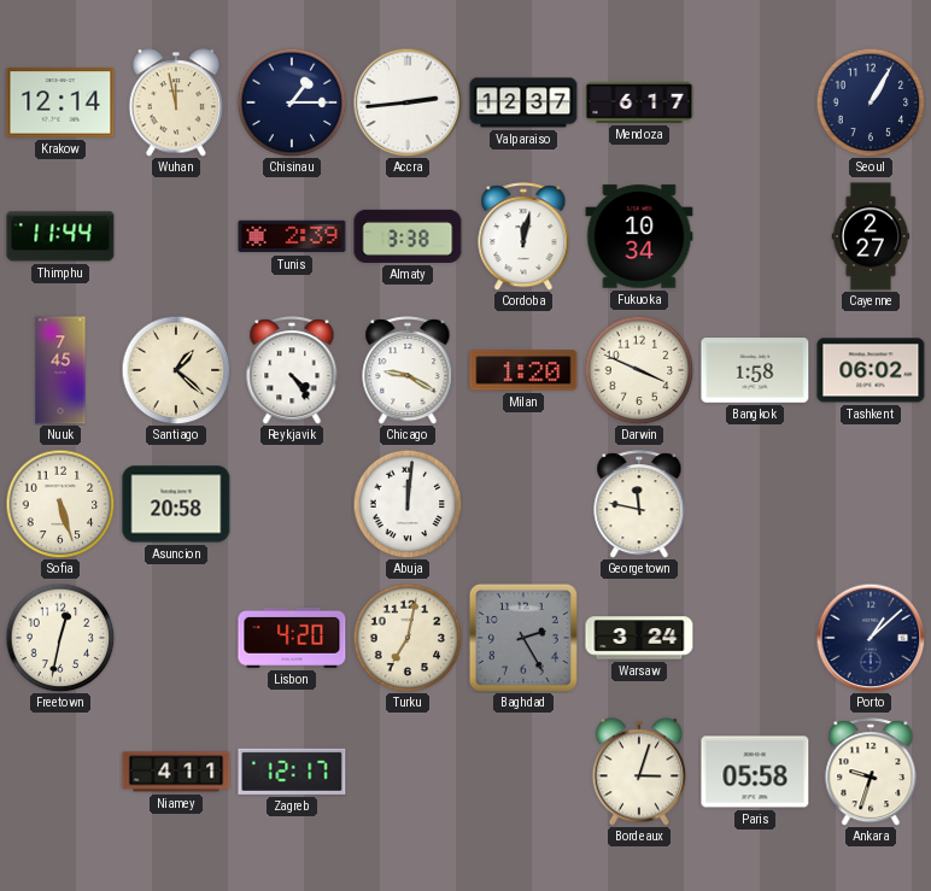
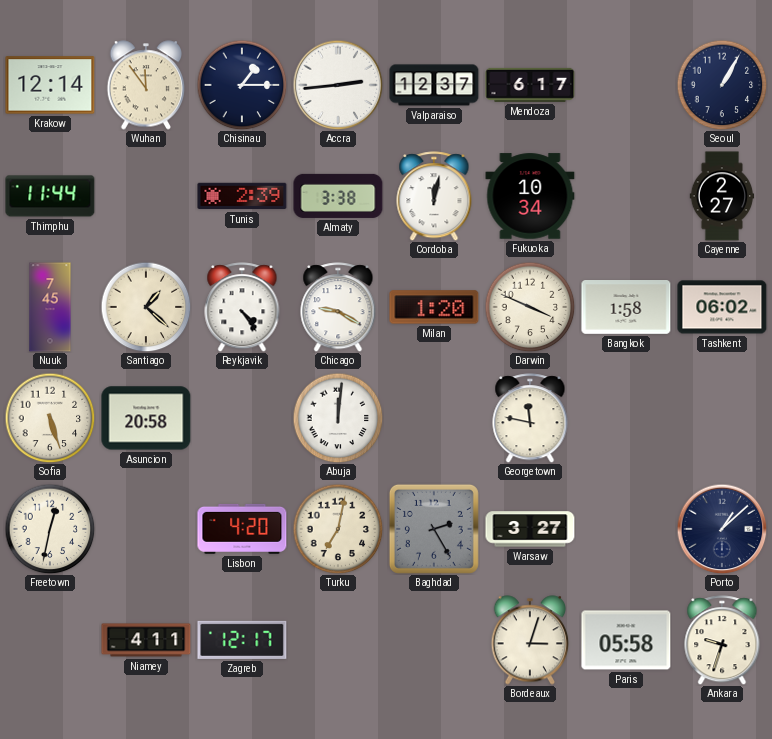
Wuhan: 11:58 -> 11:54 (146, 85)
Warsaw: 3:24 -> 3:27 (530, 529)
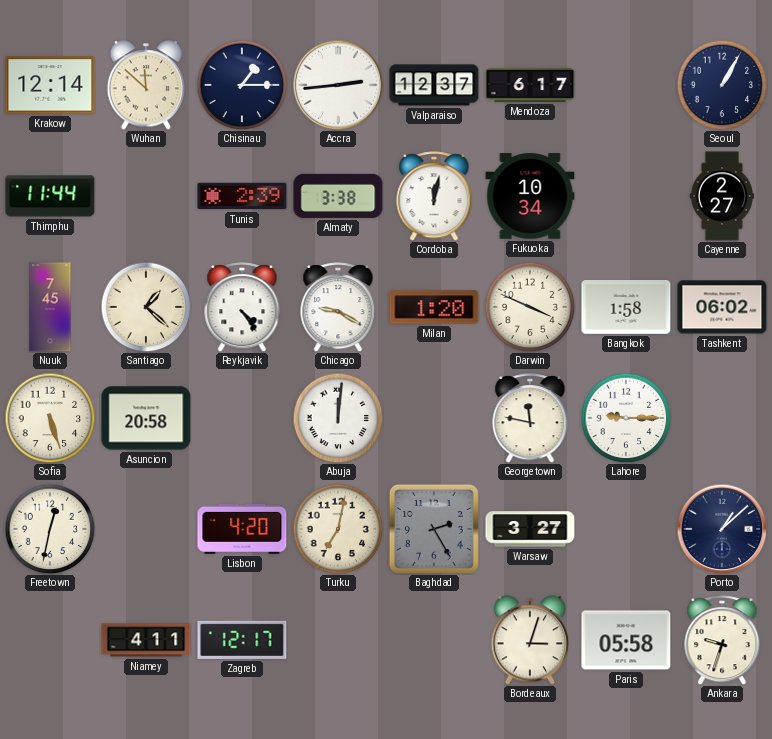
Wuhan: 11:54 -> 11:52 (146, 85)
Lahore: none -> 9:15 (626, 418)
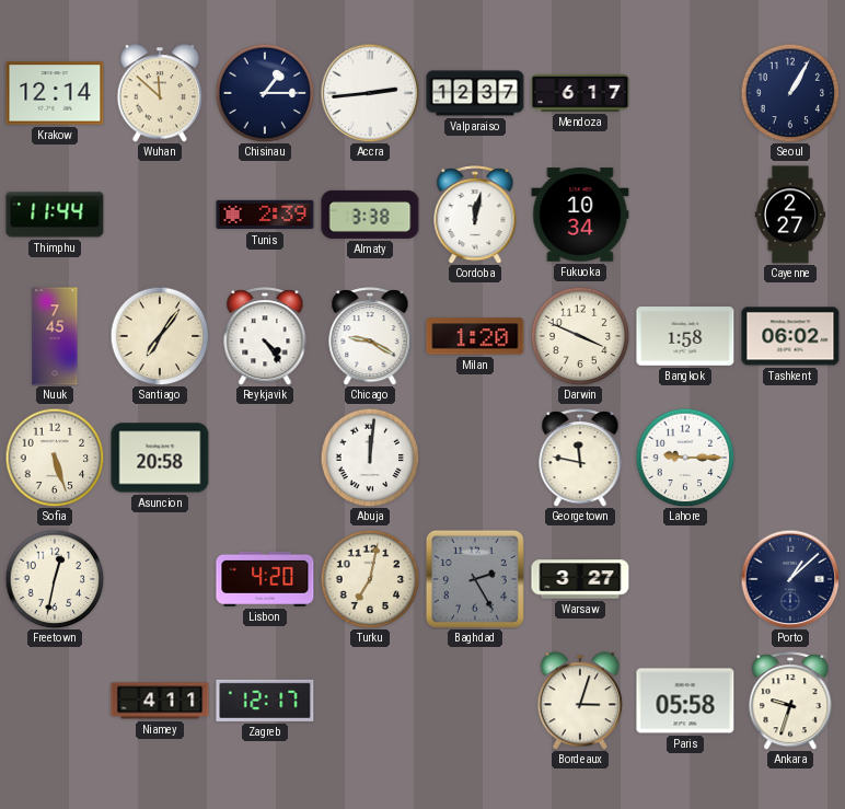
Santiago: 1:22 -> 7:06 (160, 336)
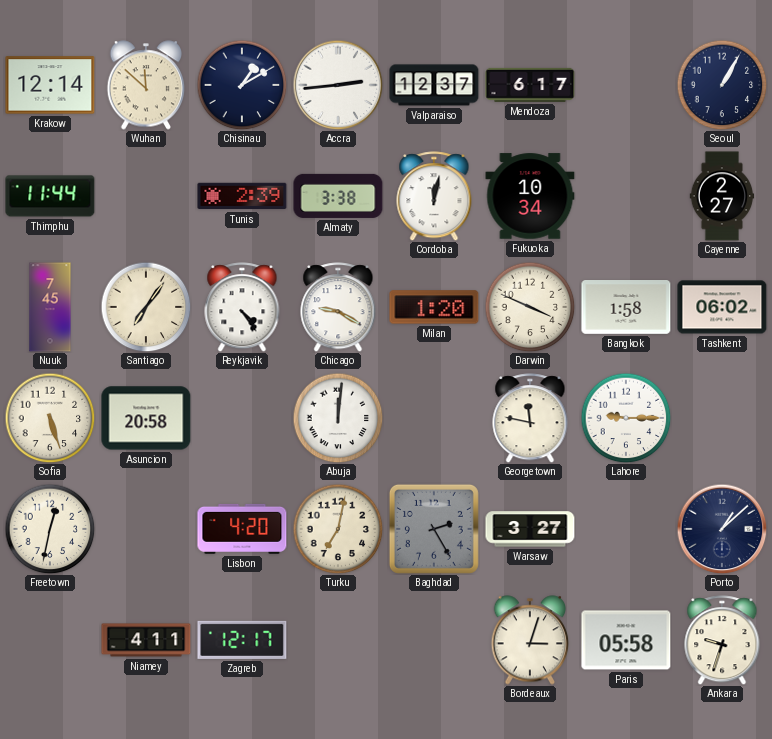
Chisinau: 1:15 -> 1:10 (242, 85)
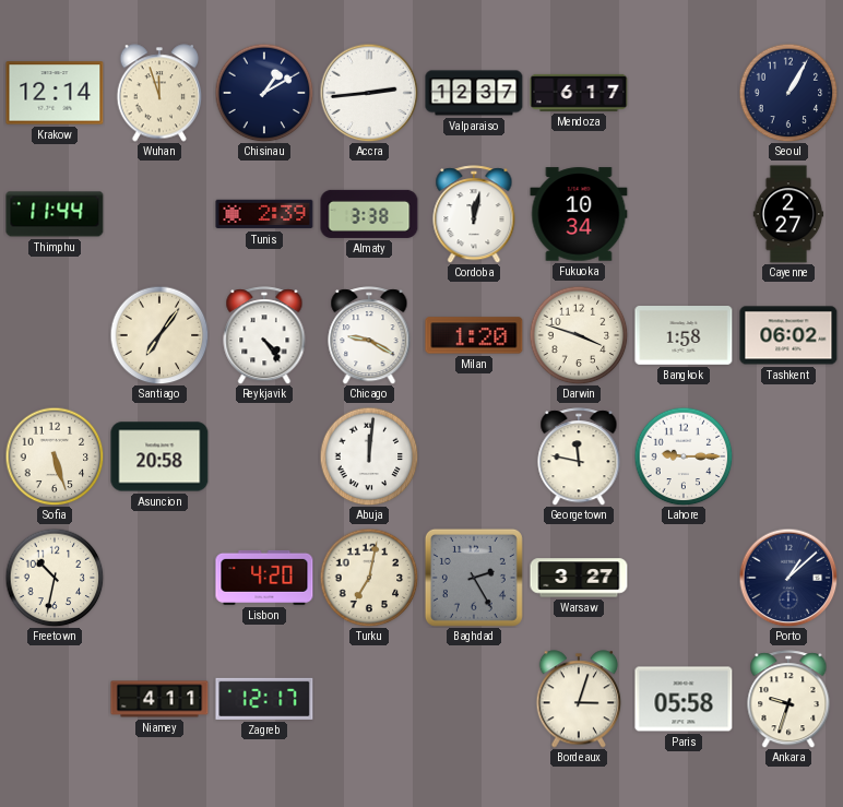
Wuhan: 11:52 -> 11:57 (159, 93)
Nuuk: 7:45 -> none (50, 307)
Darwin: 3:49 -> 3:48 (579, 335)
Freetown: 12:32 -> 10:32 (55, 578)
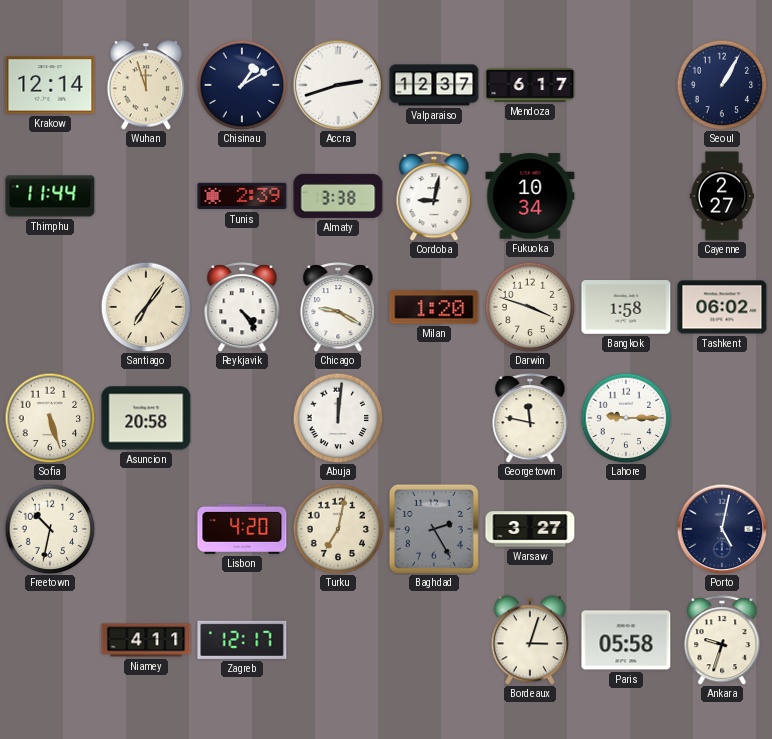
Accra: 2:44 -> 2:42 (338, 85)
Cordoba: 12:02 -> 9:02 (434, 196)
Porto: 1:08 -> 5:02 (722, 529)
